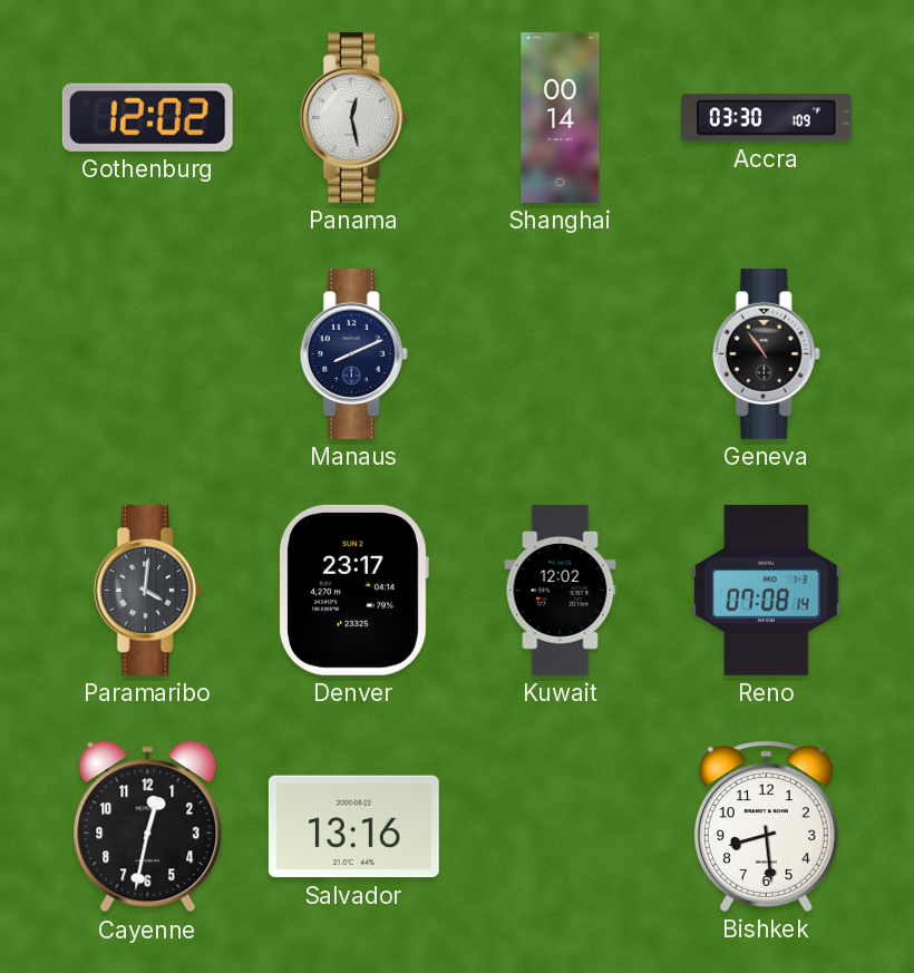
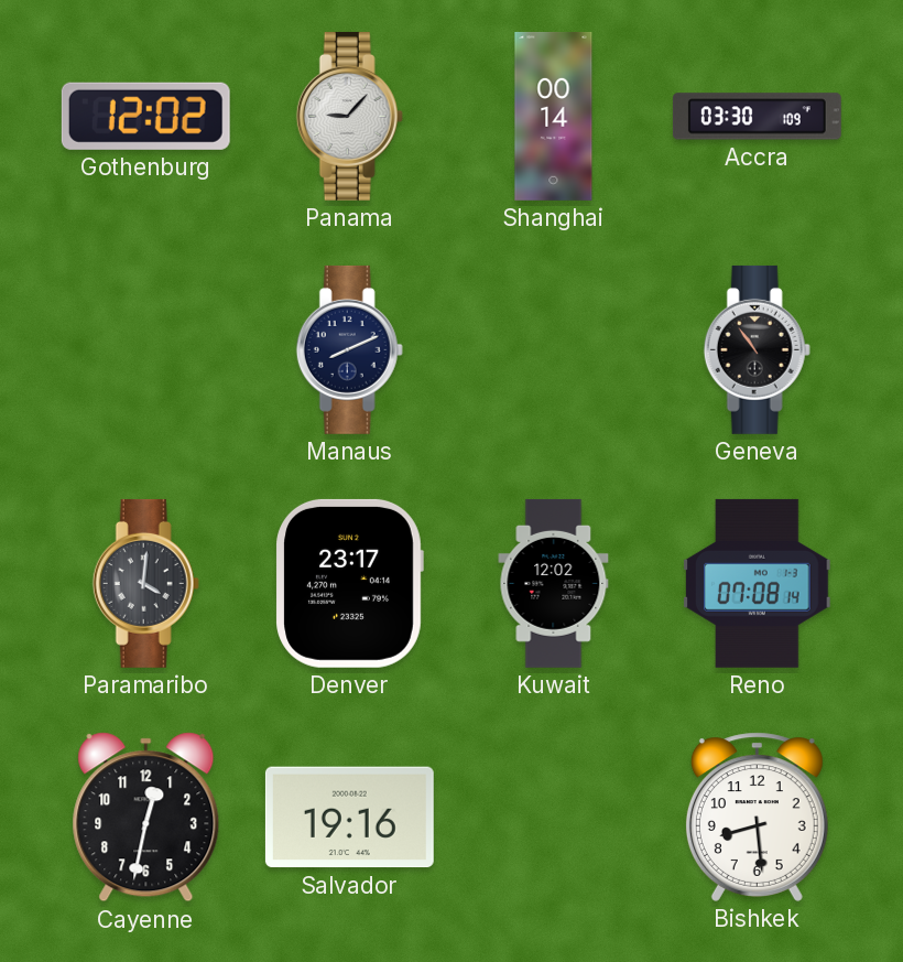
Panama: 12:28 -> 9:07 (349, 116)
Salvador: 13:16 -> 19:16 (349, 818)
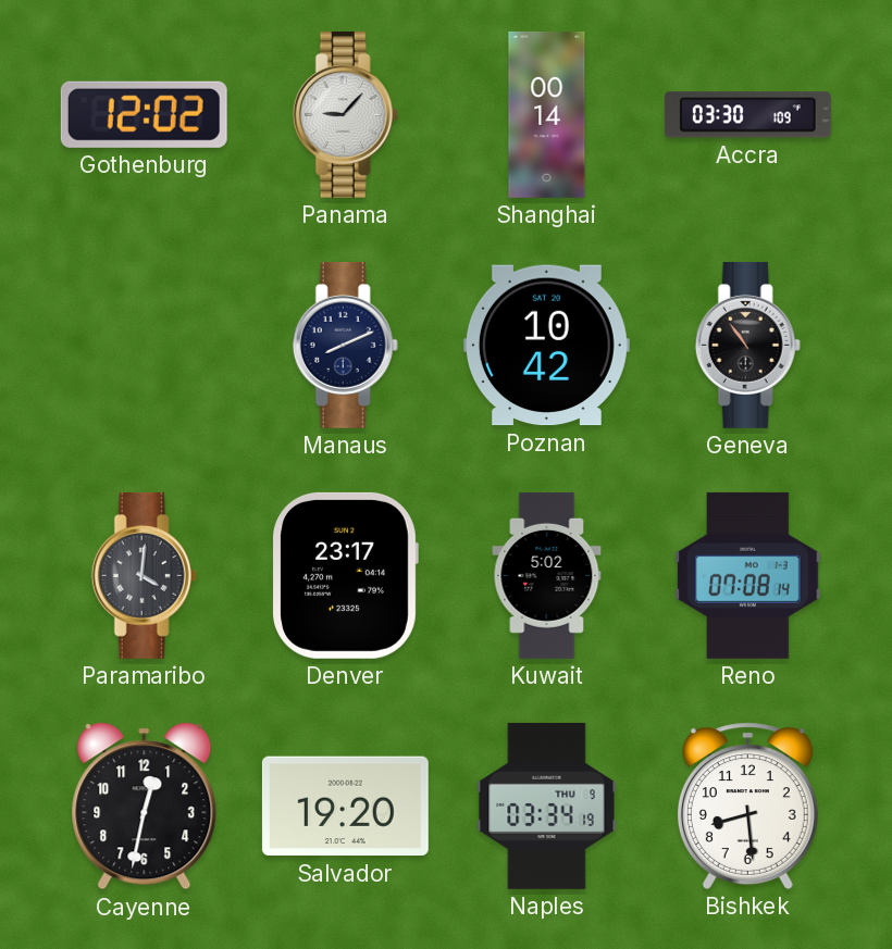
Poznan: none -> 10:42 (546, 346)
Kuwait: 12:02 -> 5:02 (547, 575)
Salvador: 19:16 -> 19:20 (345, 807)
Naples: none -> 03:34 (547, 806)
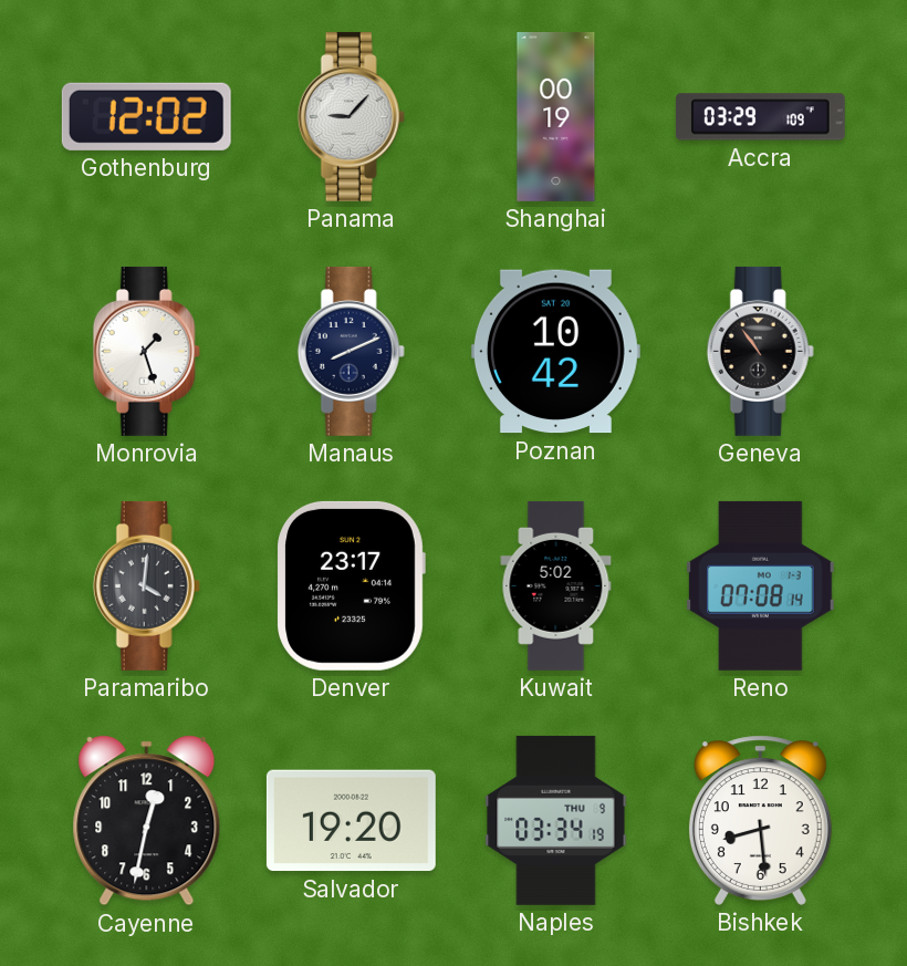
Shanghai: 00:14 -> 00:19 (556, 116)
Accra: 03:30 -> 03:29 (760, 117)
Monrovia: none -> 1:27 (146, 351)
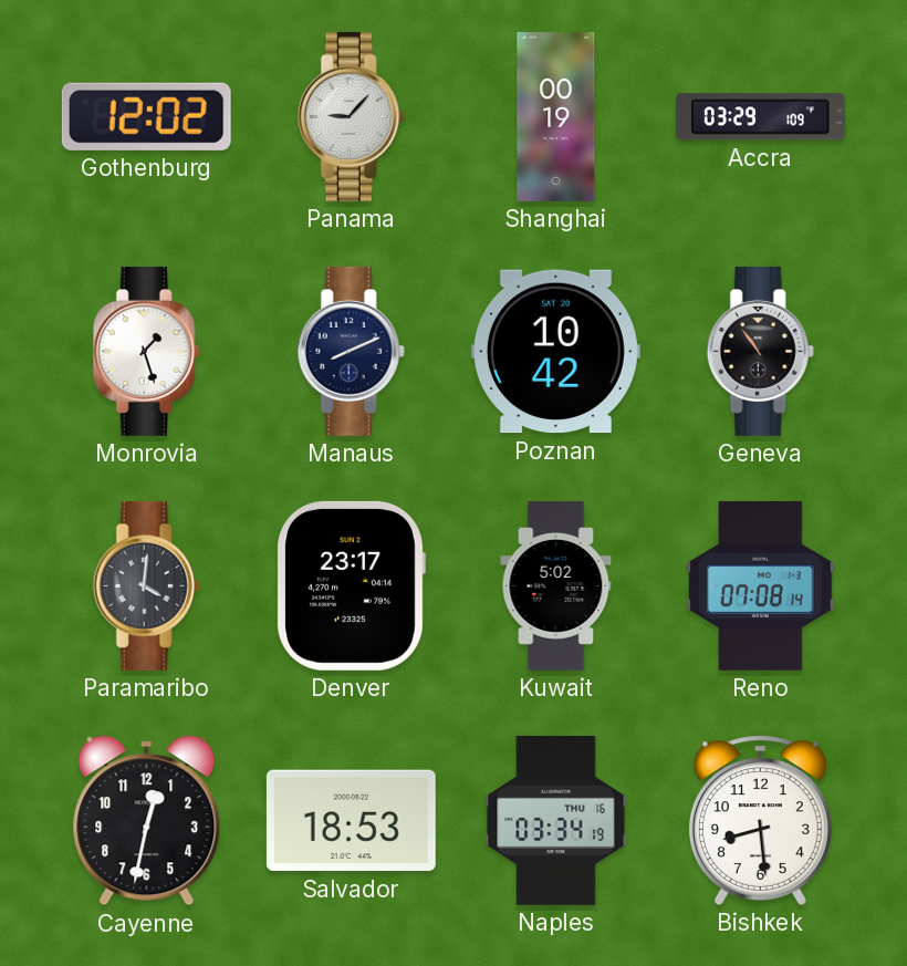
Salvador: 19:20 -> 18:53 (351, 821)
Naples date: THU 9 -> THU 16 (556, 820)
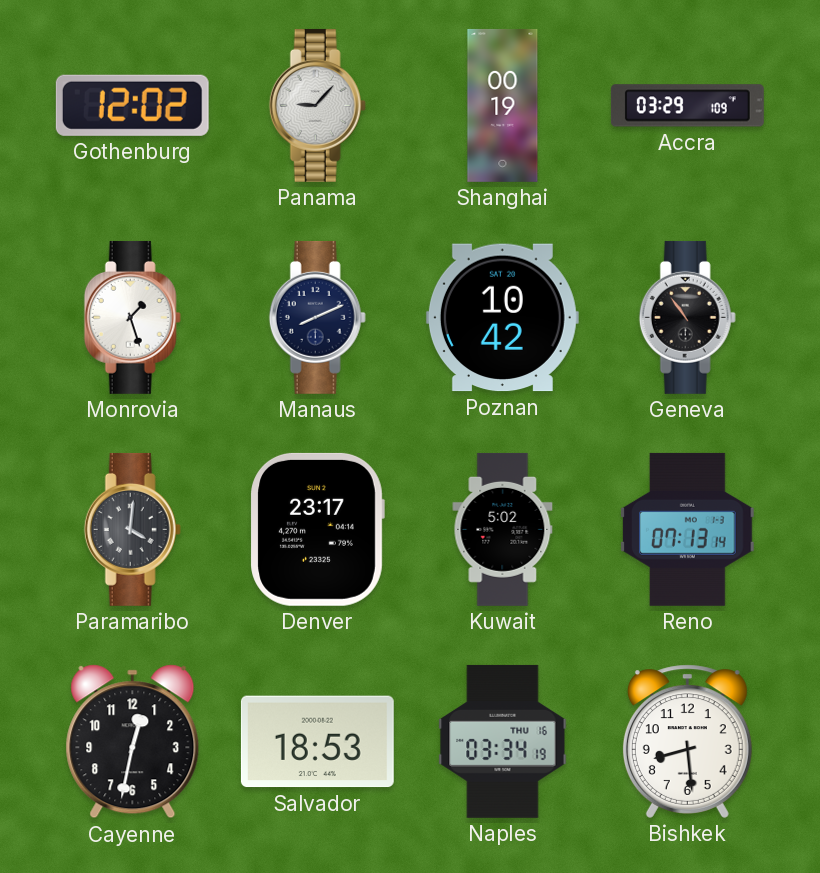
Reno: 07:08 -> 07:13 (688, 529)
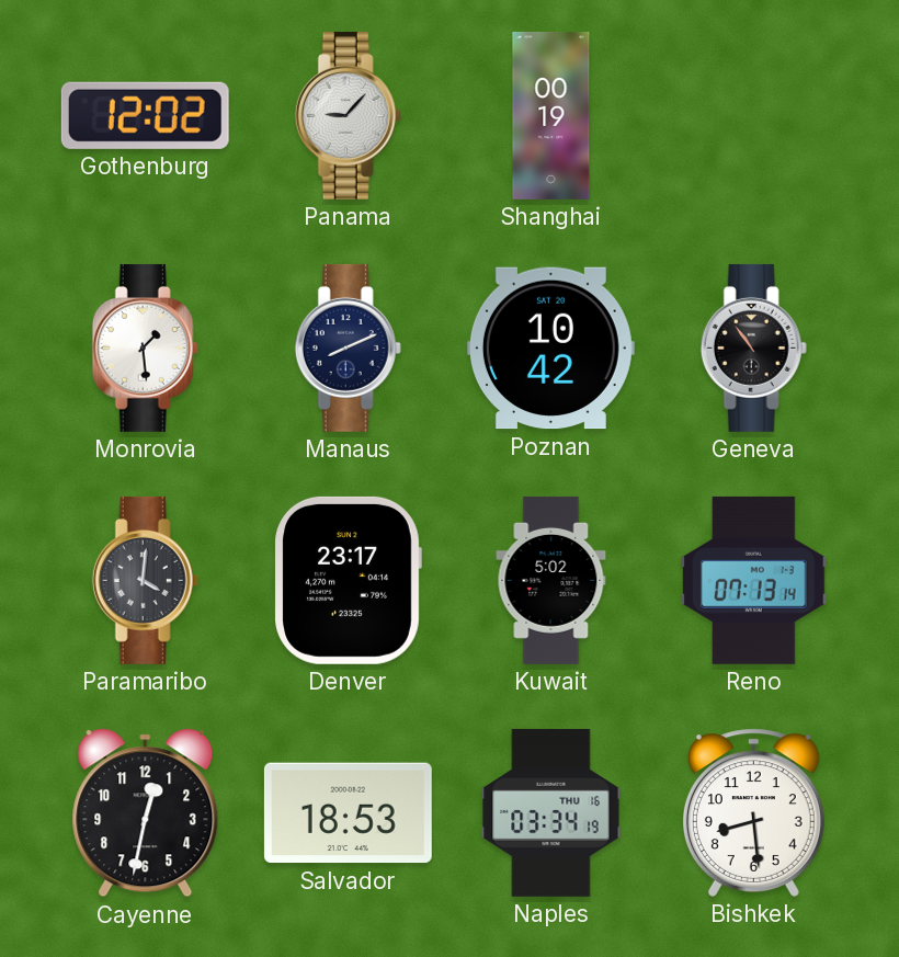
Accra: 03:29 -> none (687, 106)
Monrovia: 1:27 -> 1:29 (145, 348)
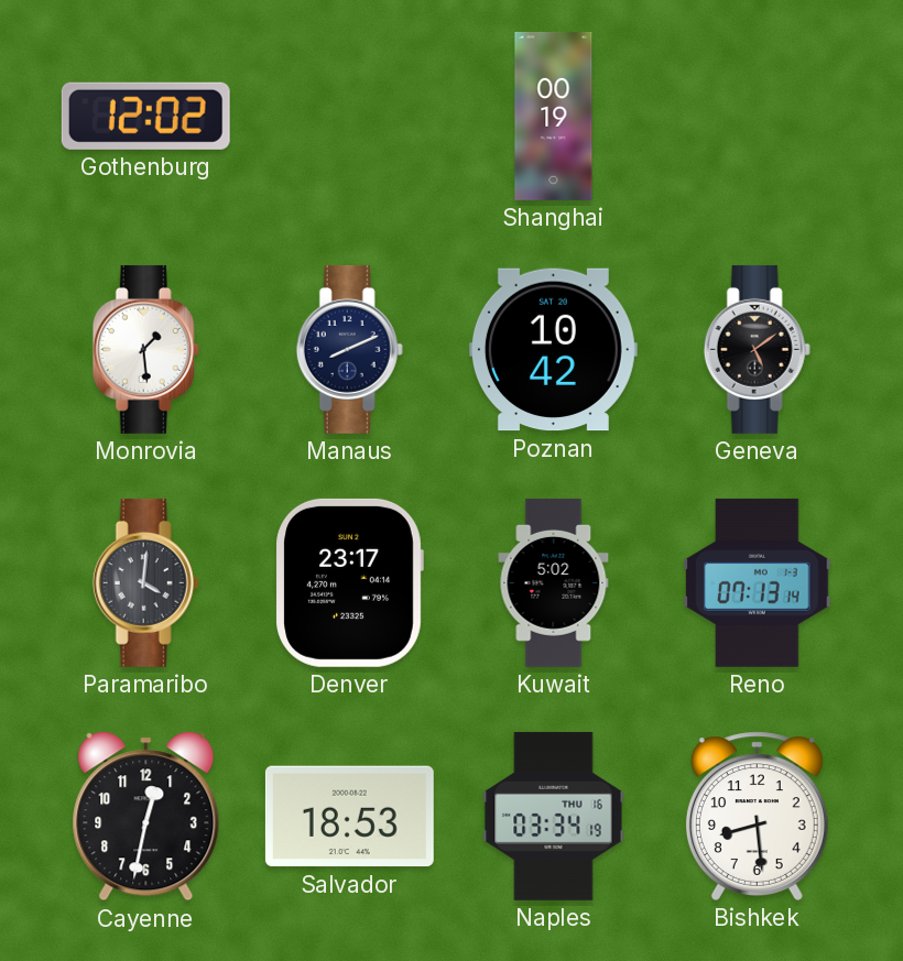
Panama: 9:07 -> none (348, 115)
Geneva: 10:54 -> 5:09 (757, 349)
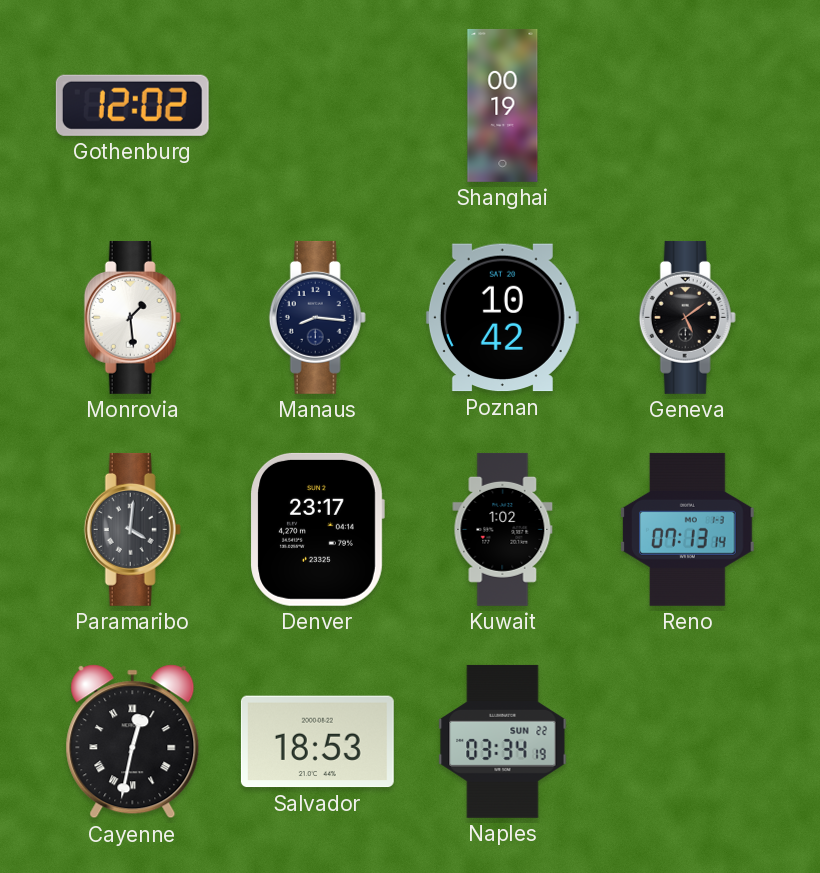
Manaus: 8:11 -> 8:16 (317, 317)
Kuwait: 5:02 -> 1:02 (503, 529)
Cayenne numerals: Arabic -> Roman (133, 742)
Naples date: THU 16 -> SUN 22 (503, 741)
Bishkek: 8:29 -> none (757, 816)
